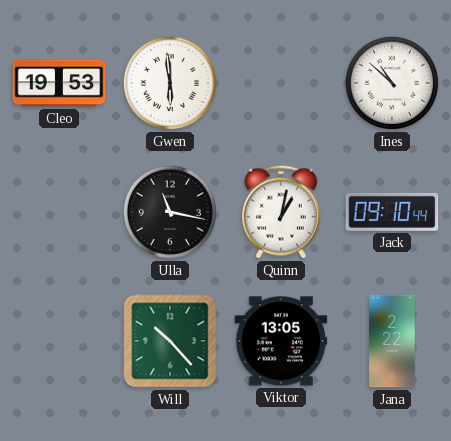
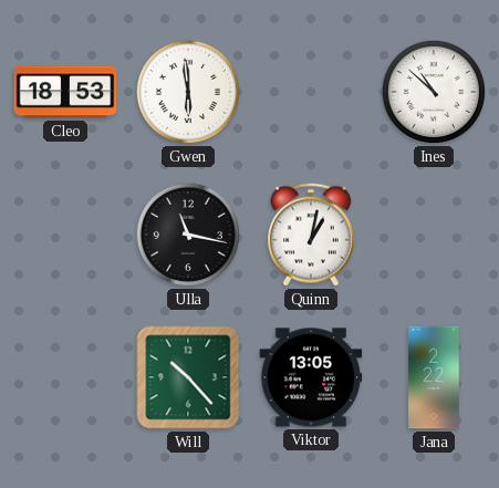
Cleo: 19:53 -> 18:53 (65, 92)
Jack: 09:10 -> none (392, 212)
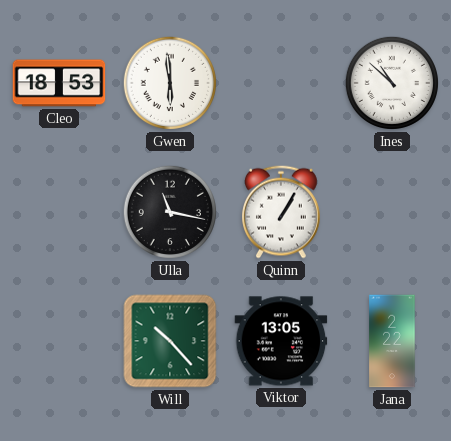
Quinn: 1:02 -> 1:05 (282, 212)
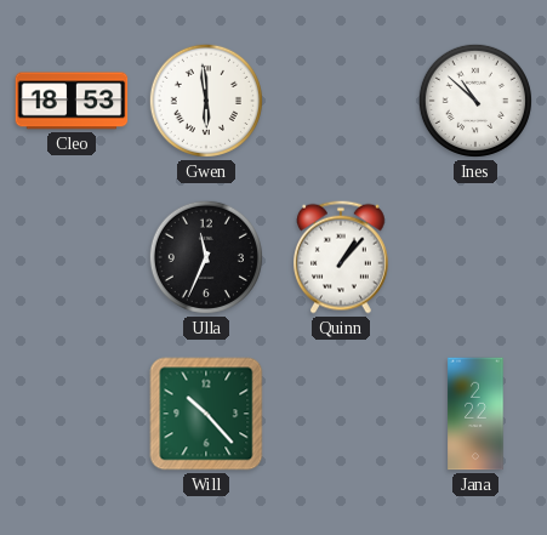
Ulla: 11:17 -> 11:34 (206, 257)
Quinn: 1:05 -> 1:07 (342, 257)
Viktor: 13:05 -> none (281, 341)
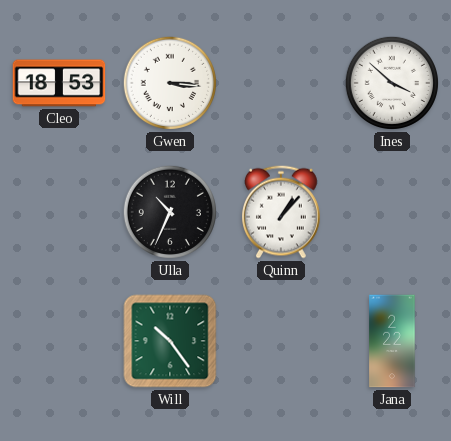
Gwen: 5:59 -> 3:16 (170, 83)
Ines: 10:52 -> 3:52 (392, 83)
Ulla: 11:34 -> 10:34 (170, 212)
Will: 10:23 -> 10:24 (170, 341)
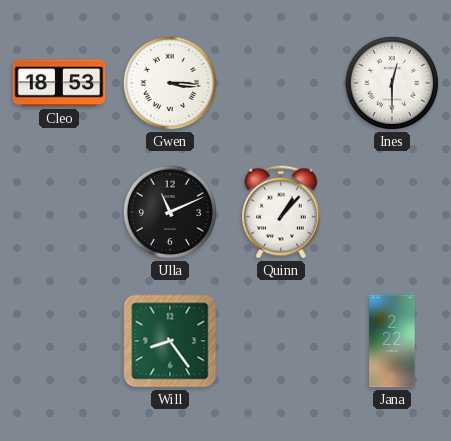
Ines: 3:52 -> 12:30 (392, 83)
Ulla: 10:34 -> 11:11 (170, 212)
Will: 10:24 -> 8:24 (170, 341)
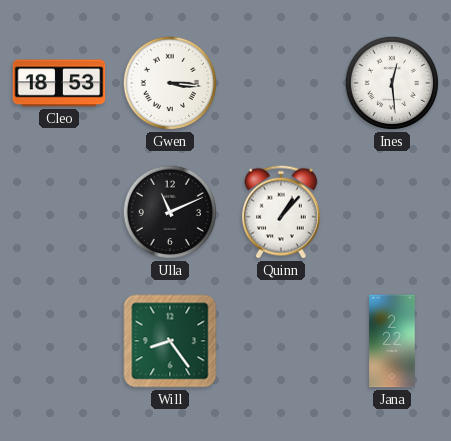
Ines: 12:30 -> 12:29 (392, 83)
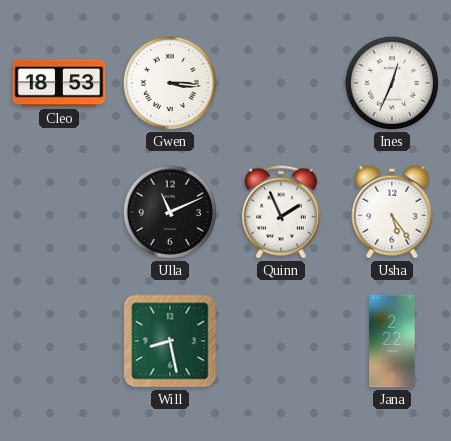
Ines: 12:29 -> 12:34 (392, 83)
Quinn: 1:07 -> 1:56 (282, 212)
Usha: none -> 5:24 (392, 212)
Will: 8:24 -> 8:28 (170, 341)
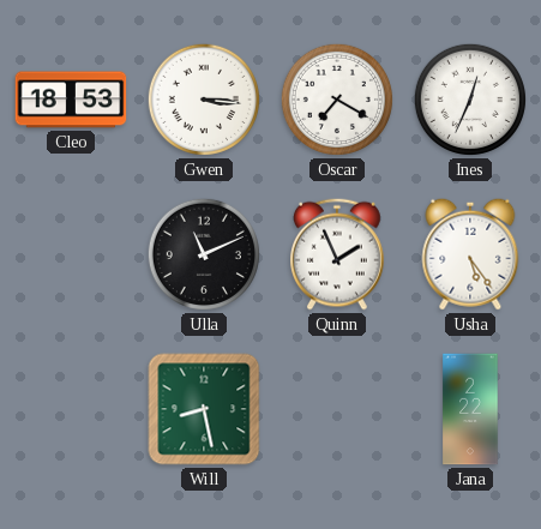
Oscar: none -> 7:20 (337, 100)
